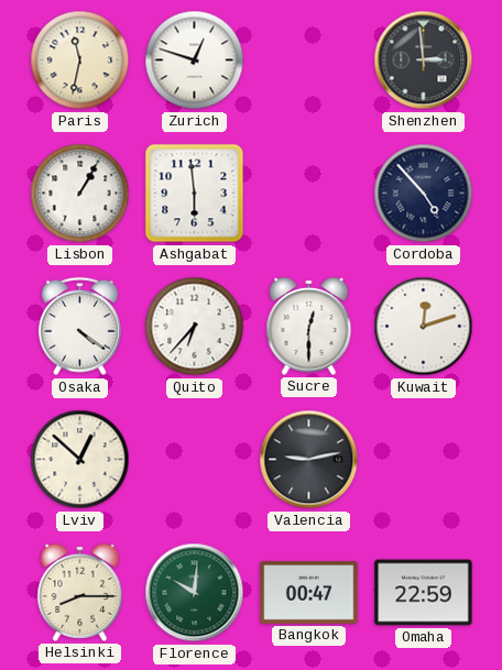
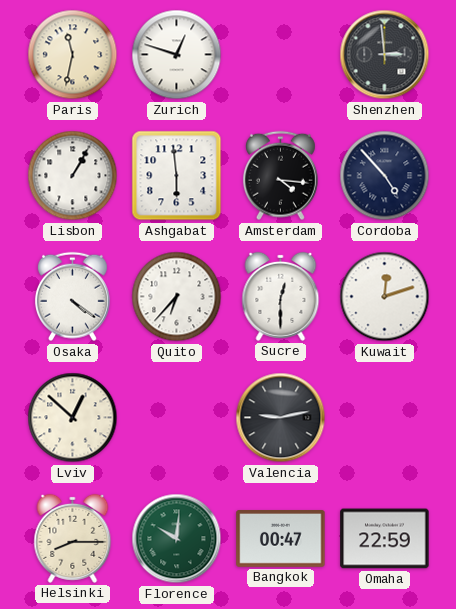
Amsterdam: none -> 4:16 (280, 176)
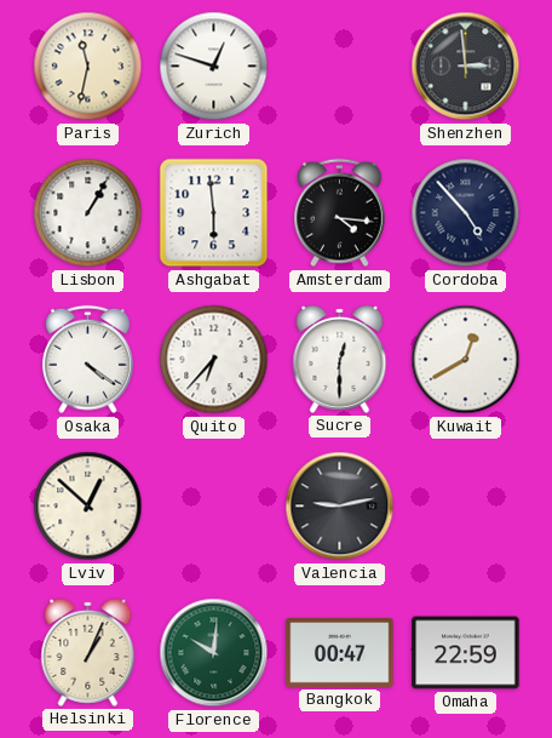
Kuwait: 12:12 -> 12:40 (466, 360)
Helsinki: 8:15 -> 1:04 (88, 652)
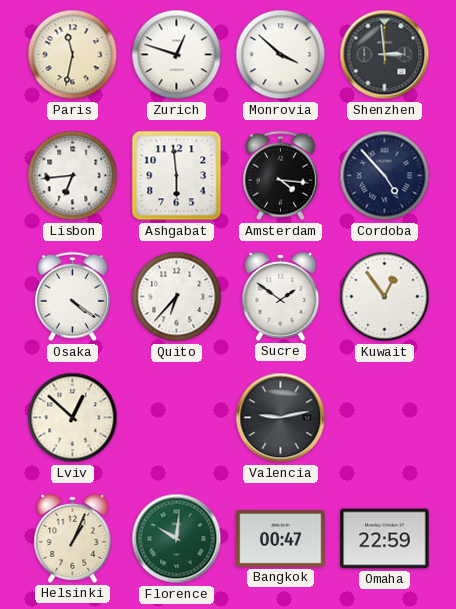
Monrovia: none -> 3:52 (281, 55)
Lisbon: 1:05 -> 6:44 (73, 176)
Sucre: 12:30 -> 1:51 (281, 296)
Kuwait: 12:40 -> 12:54 (385, 297)
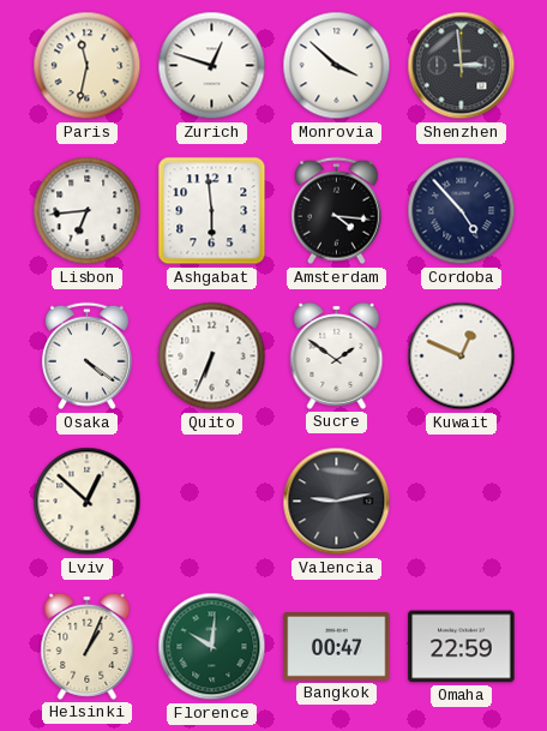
Quito: 6:37 -> 6:34 (212, 356)
Kuwait: 12:54 -> 12:49 (462, 356)
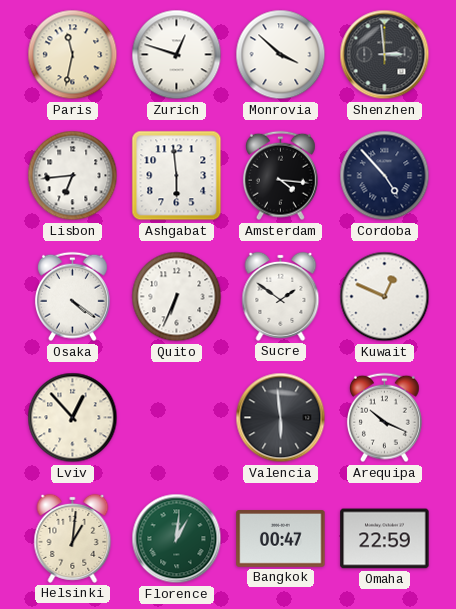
Lviv: 12:52 -> 12:53 (73, 418)
Valencia: 9:13 -> 5:59 (281, 418)
Arequipa: none -> 10:19 (384, 418)
Helsinki: 1:04 -> 1:01 (73, 538)
Florence: 10:01 -> 1:01 (177, 539)
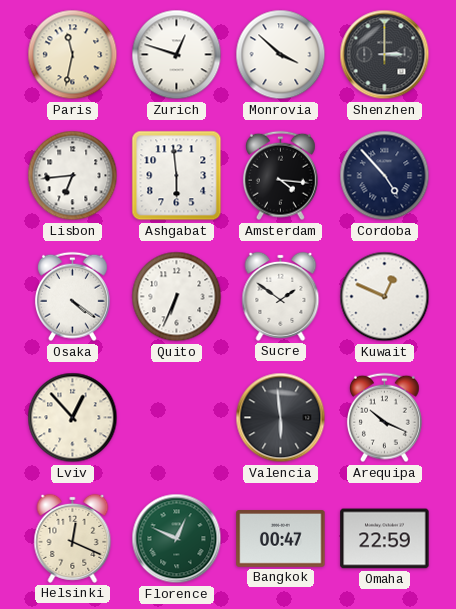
Shenzhen: 2:59 -> 3:00 (385, 55)
Helsinki: 1:01 -> 12:19 (73, 538)
Florence: 1:01 -> 12:49 (177, 539)
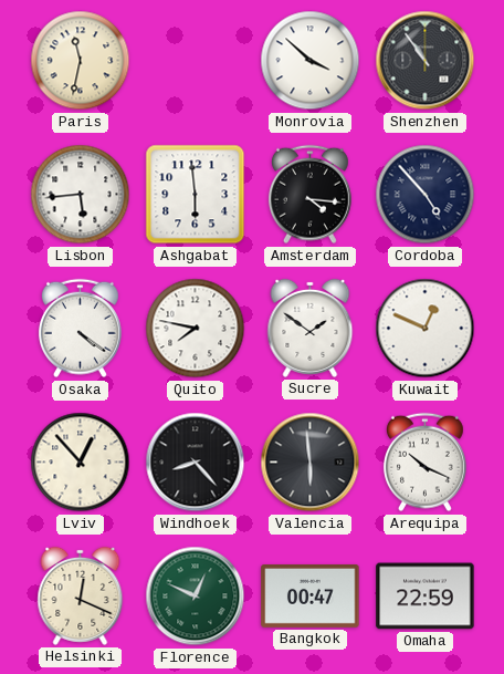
Zurich: 12:48 -> none (177, 55)
Shenzhen: 3:00 -> 10:54 (426, 61)
Lisbon: 6:44 -> 5:44 (81, 195)
Quito: 6:34 -> 7:47 (196, 329)
Windhoek: none -> 8:23 (196, 463)
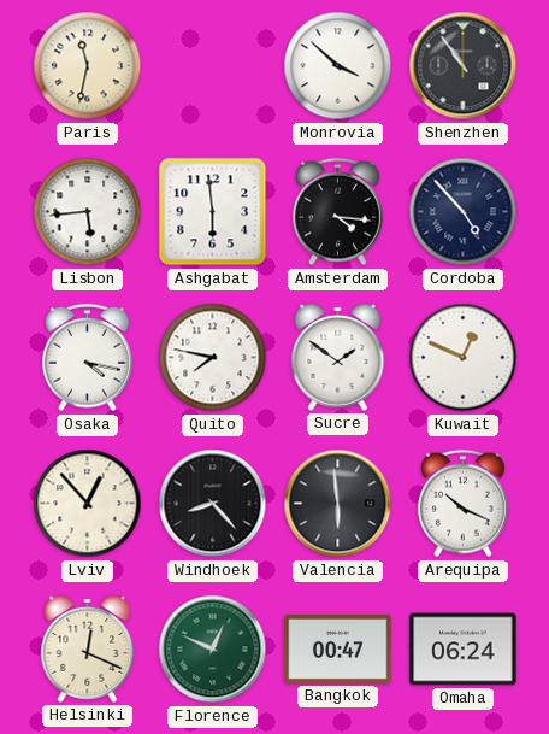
Osaka: 4:21 -> 4:17 (87, 358)
Omaha: 22:59 -> 06:24 (464, 650)
